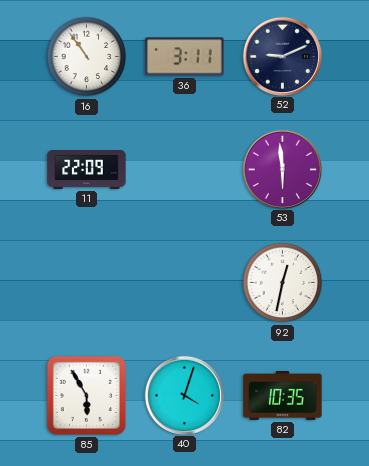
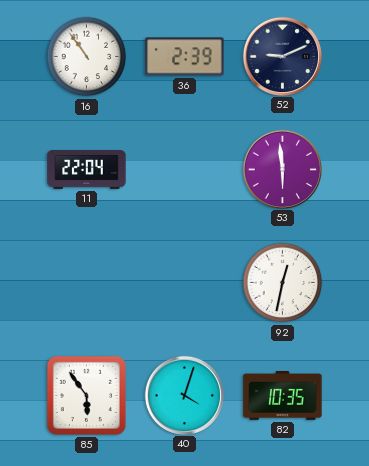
36: 3:11 -> 2:39 (185, 57)
11: 22:09 -> 22:04 (87, 170)
85: 5:55 -> 5:54 (86, 395)
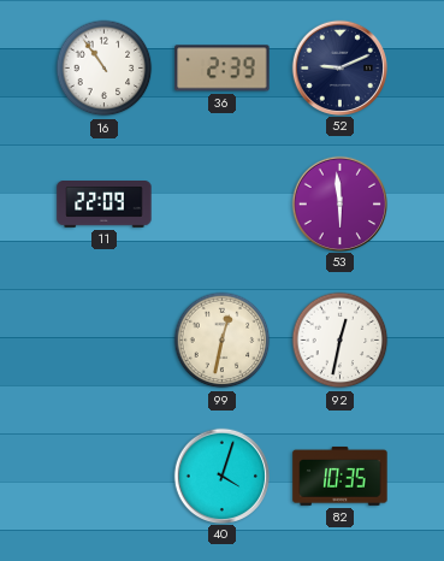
11: 22:04 -> 22:09 (105, 205)
99: none -> 12:32 (223, 341)
85: 5:54 -> none (86, 395)
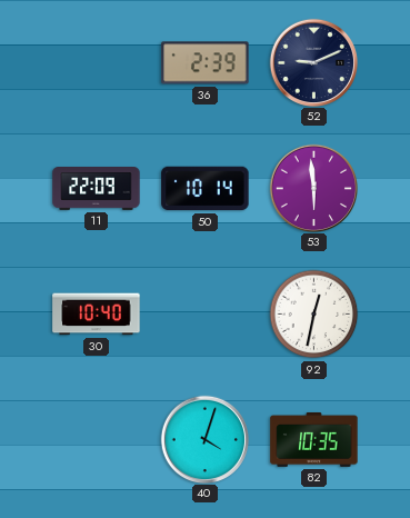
16: 10:54 -> none (105, 69)
50: none -> 10:14 (206, 189)
30: none -> 10:40 (97, 315)
99: 12:32 -> none (223, 341)
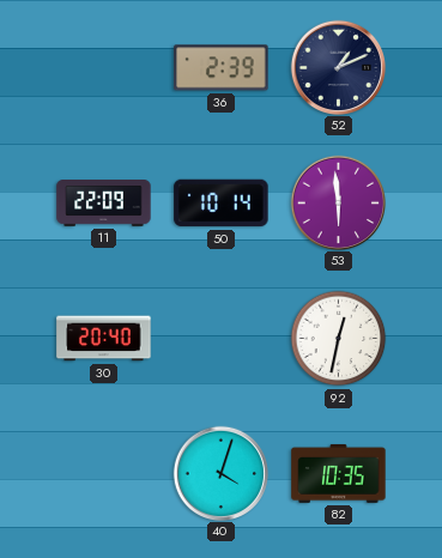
52: 9:11 -> 1:11 (338, 67)
30: 10:40 -> 20:40 (104, 339)
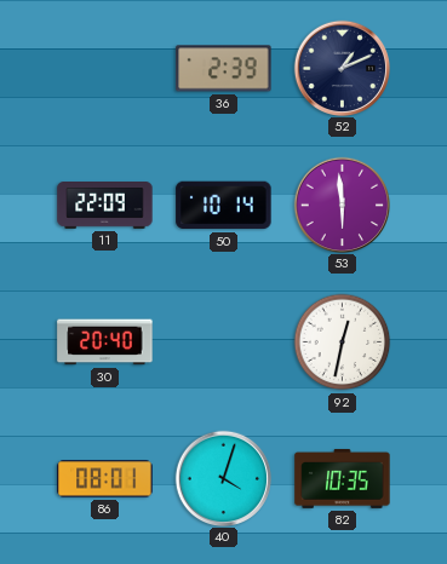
86: none -> 08:01 (105, 479)
